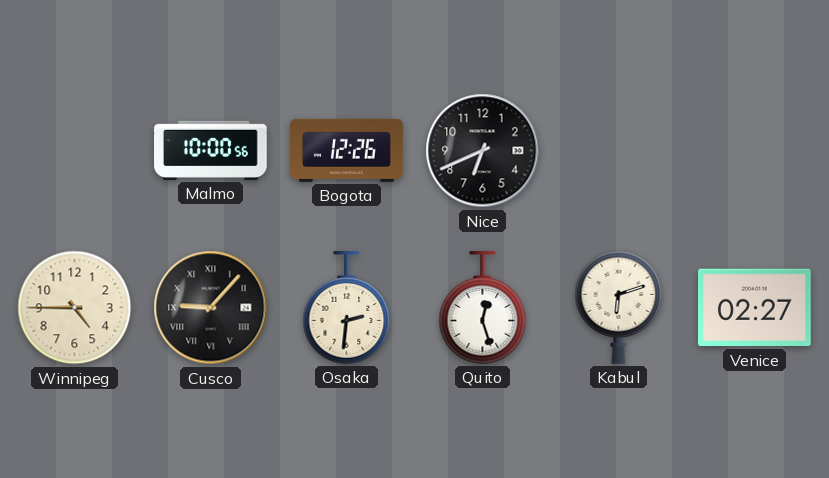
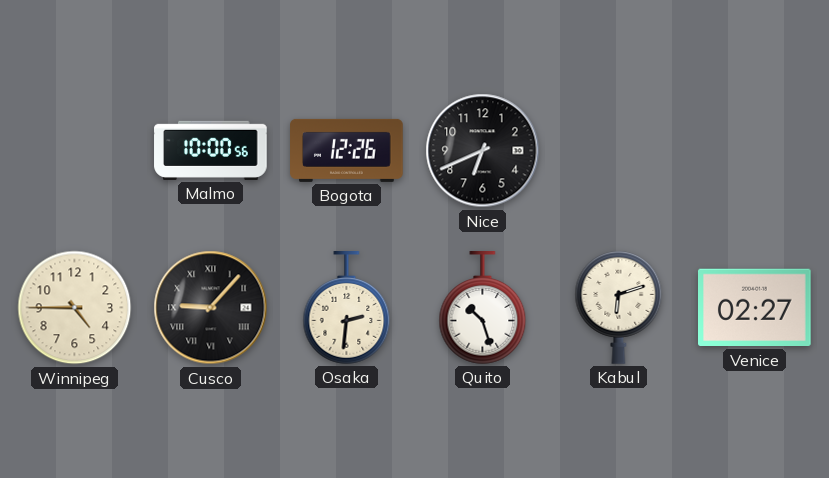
Quito: 12:27 -> 10:27 (483, 308)
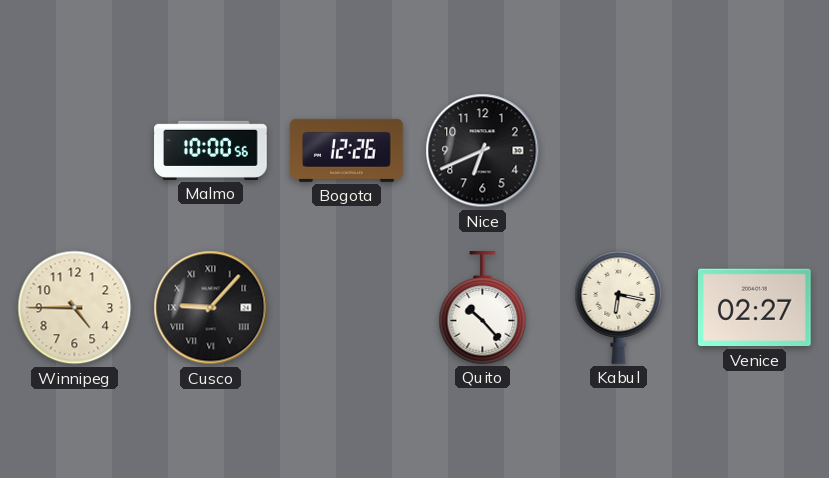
Osaka: 2:31 -> none (347, 308)
Quito: 10:27 -> 10:23 (483, 308)
Kabul: 6:12 -> 6:17 (619, 308)
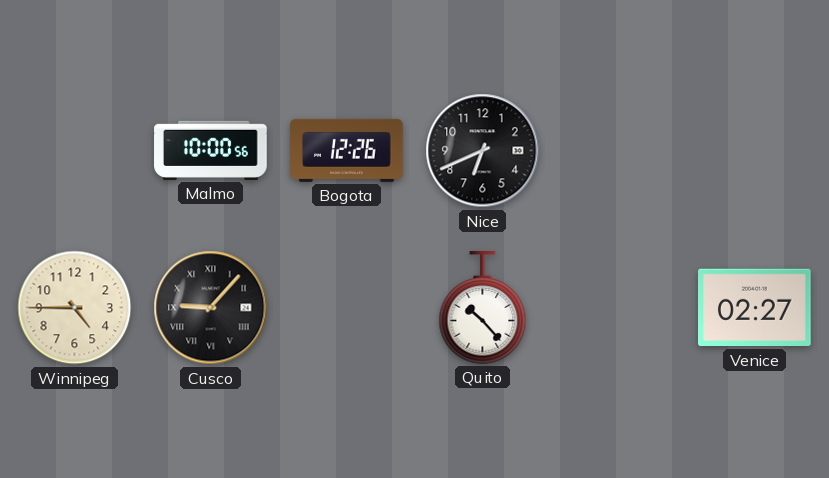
Kabul: 6:17 -> none (619, 308)
